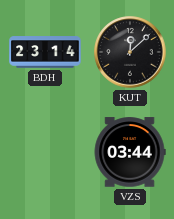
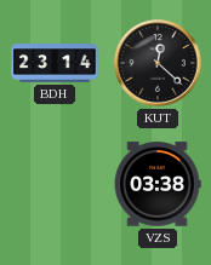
KUT: 12:08 -> 12:22 (158, 63)
VZS: 03:44 -> 03:38 (158, 184)
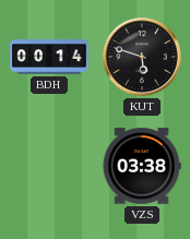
BDH: 23:14 -> 00:14 (49, 57)
KUT: 12:22 -> 5:48 (142, 57)
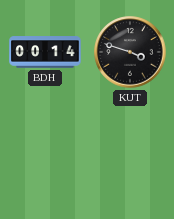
KUT: 5:48 -> 3:48 (130, 52)
VZS: 03:38 -> none (142, 166)
